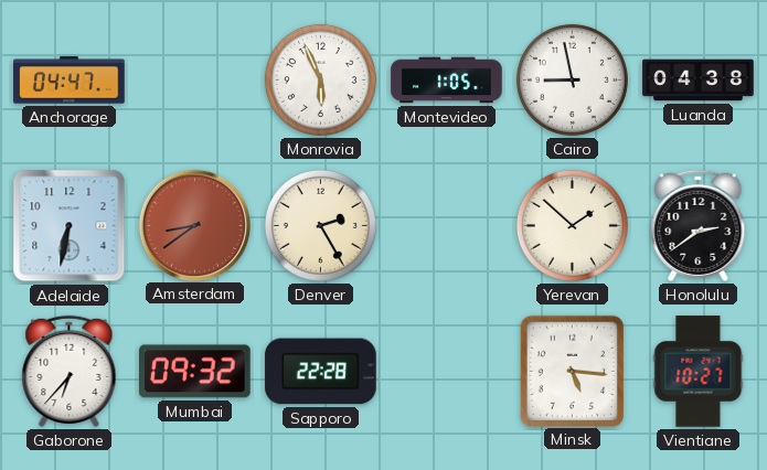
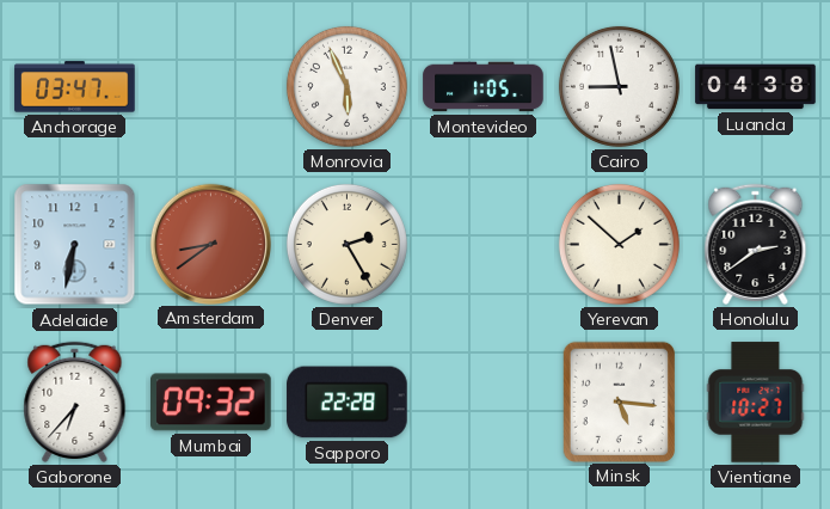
Anchorage: 04:47 -> 03:47 (75, 87)
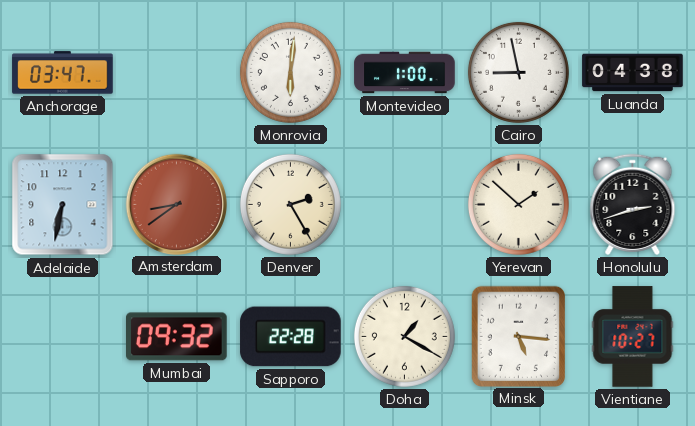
Monrovia: 5:56 -> 6:01 (290, 72)
Montevideo: 1:05 -> 1:00 (405, 73)
Honolulu: 2:39 -> 2:42 (633, 204)
Gaborone: 6:37 -> none (75, 401)
Doha: none -> 1:20 (404, 336)
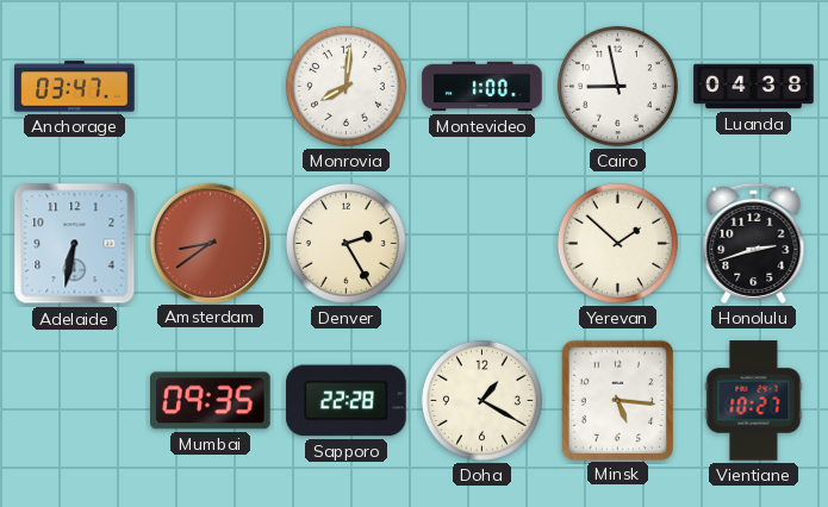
Monrovia: 6:01 -> 8:01 (345, 86)
Mumbai: 09:32 -> 09:35 (211, 401)
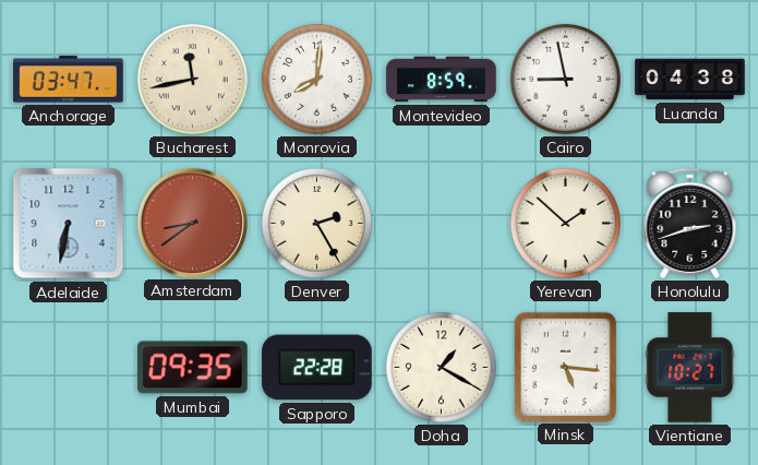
Bucharest: none -> 11:43 (192, 79)
Montevideo: 1:00 -> 8:59 (442, 80)
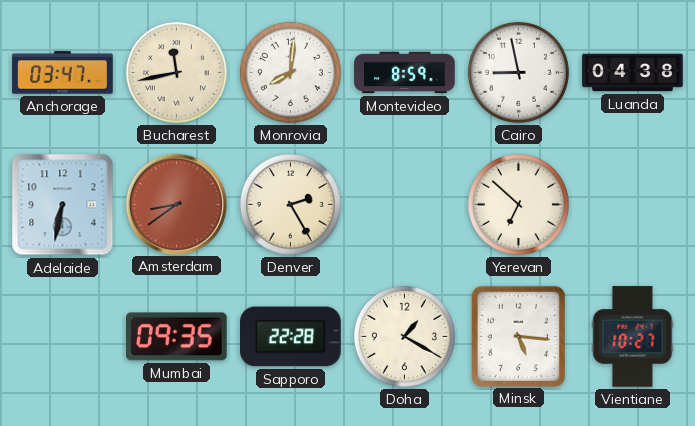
Yerevan: 1:52 -> 6:52 (518, 204)
Honolulu: 2:42 -> none (690, 223)
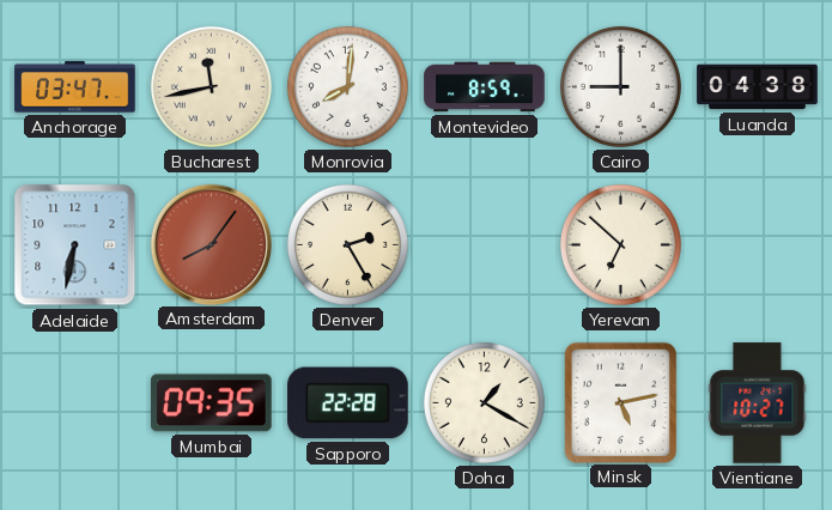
Cairo: 8:58 -> 9:00 (620, 86)
Amsterdam: 8:39 -> 8:06 (211, 244)
Minsk: 5:16 -> 5:13 (620, 402)
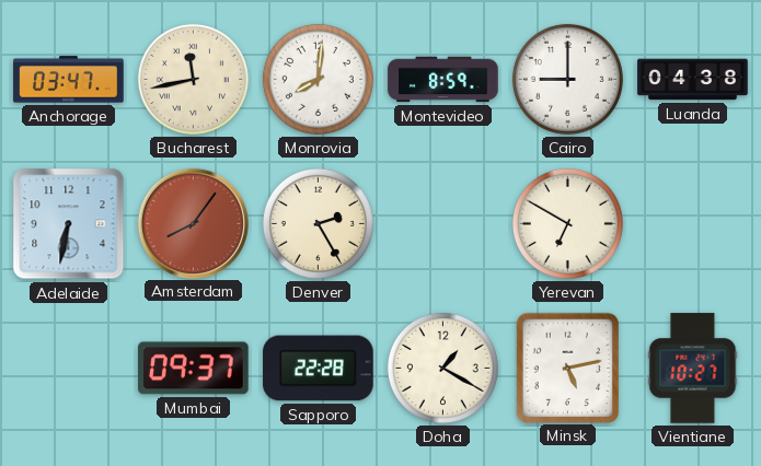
Yerevan: 6:52 -> 6:50 (567, 223)
Mumbai: 09:35 -> 09:37 (194, 369)
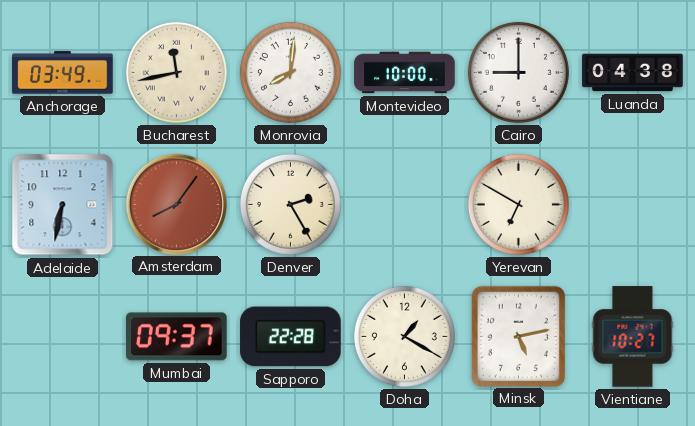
Anchorage: 03:47 -> 03:49 (63, 73)
Montevideo: 8:59 -> 10:00 (405, 73)
